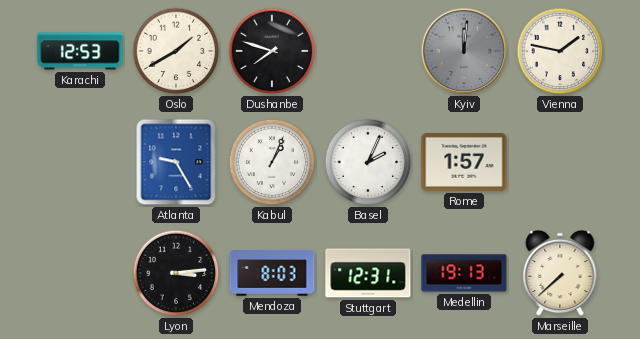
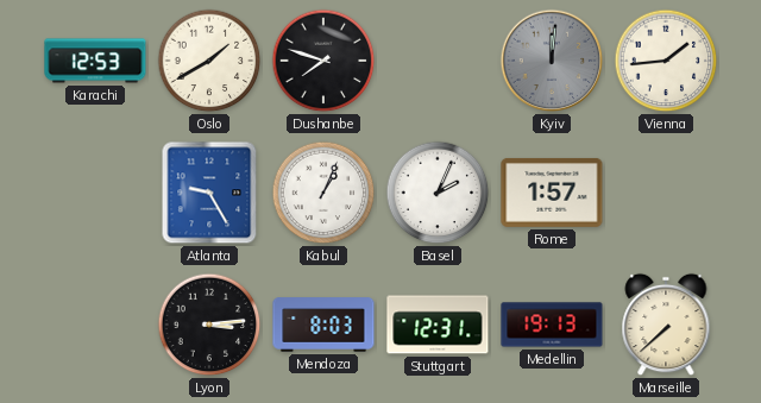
Vienna: 1:47 -> 1:44 (666, 61)
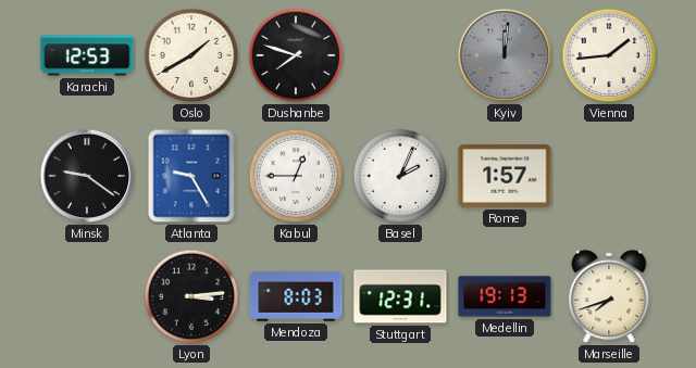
Minsk: none -> 9:21 (87, 176)
Kabul: 1:04 -> 12:45 (296, 176)
Marseille: 7:38 -> 7:42 (609, 296)
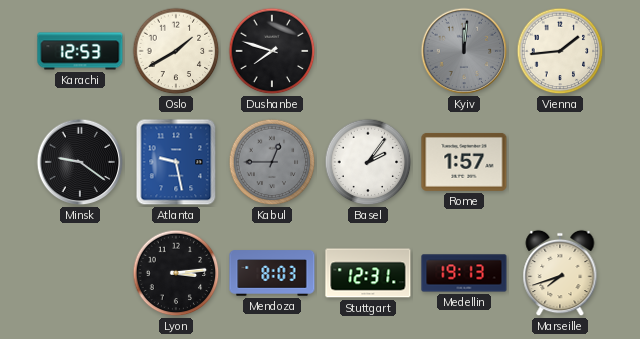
Atlanta: 9:25 -> 9:28 (176, 162)
Kabul dial: white -> grey (272, 162)
Basel: 2:04 -> 2:06 (368, 162)
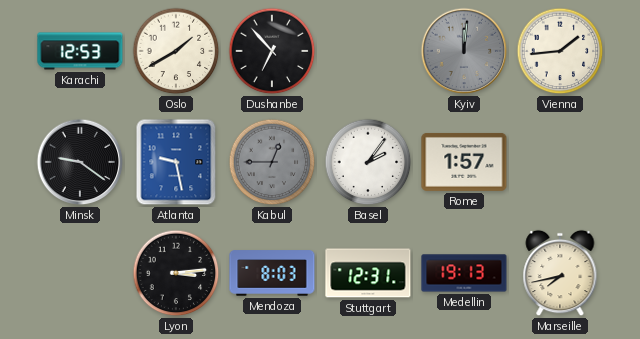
Dushanbe: 7:48 -> 6:53 (272, 51)
Marseille: 7:42 -> 7:43 (560, 273)
